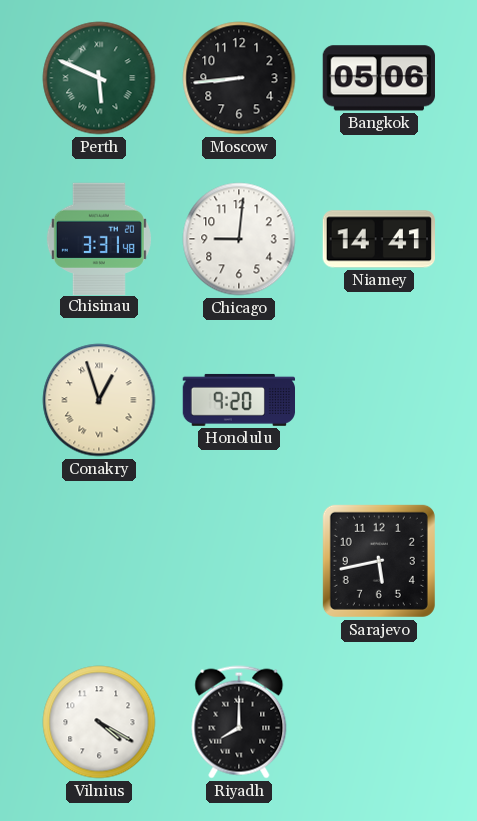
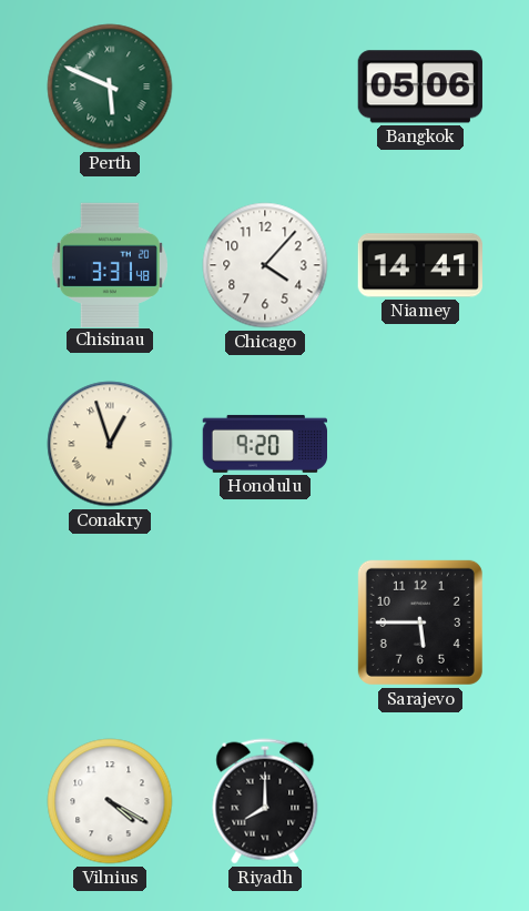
Moscow: 8:44 -> none (239, 78)
Chicago: 9:01 -> 4:07 (265, 265)
Sarajevo: 5:43 -> 5:45 (420, 622)
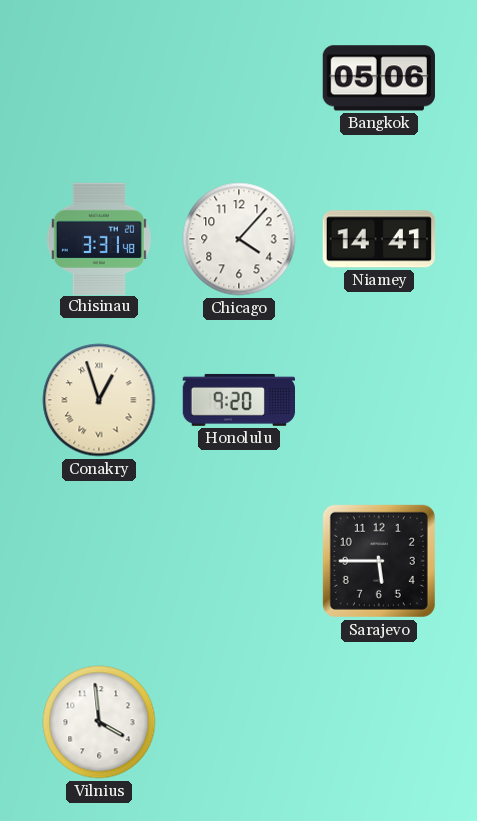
Perth: 5:49 -> none (110, 87)
Vilnius: 4:20 -> 3:59 (99, 722)
Riyadh: 8:00 -> none (265, 801)
